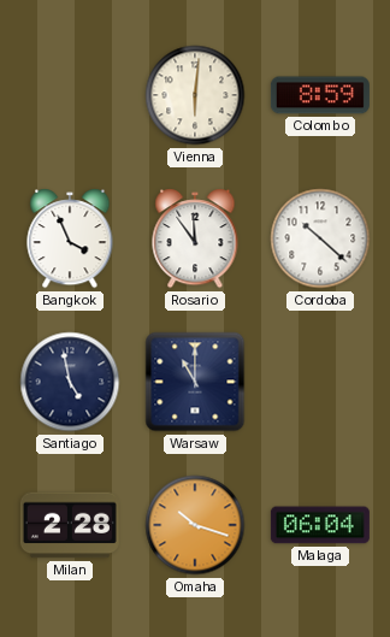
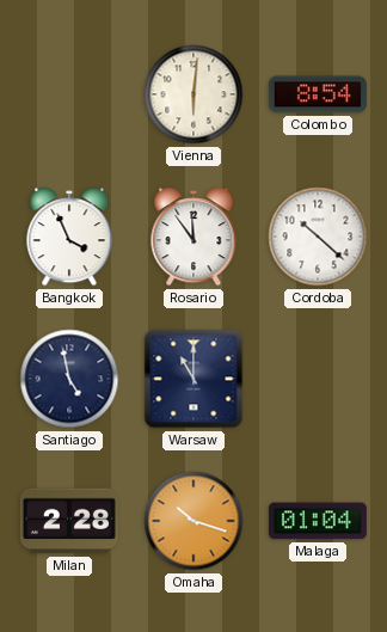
Colombo: 8:59 -> 8:54 (318, 94)
Malaga: 06:04 -> 01:04 (318, 521)
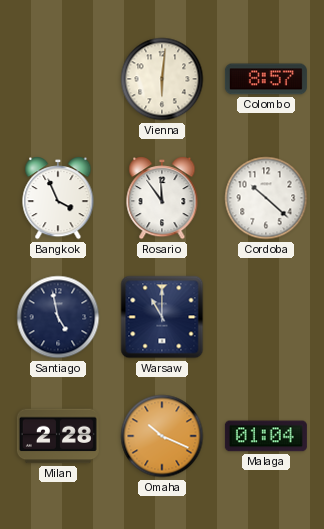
Colombo: 8:54 -> 8:57 (266, 79)
Omaha: 10:18 -> 10:19 (162, 436)
